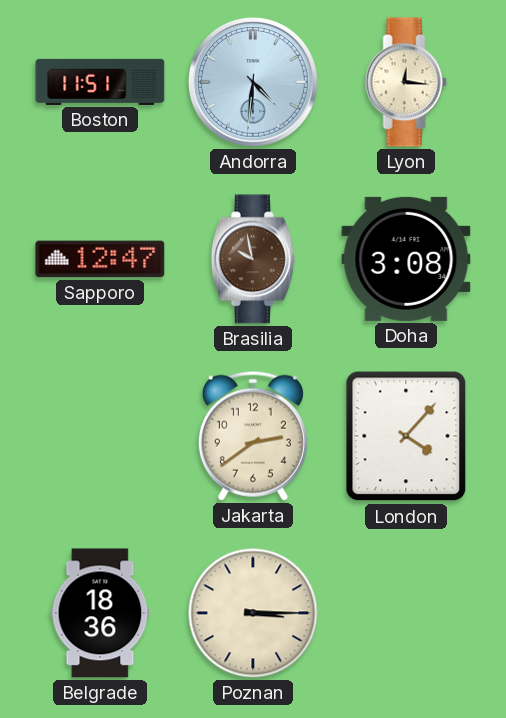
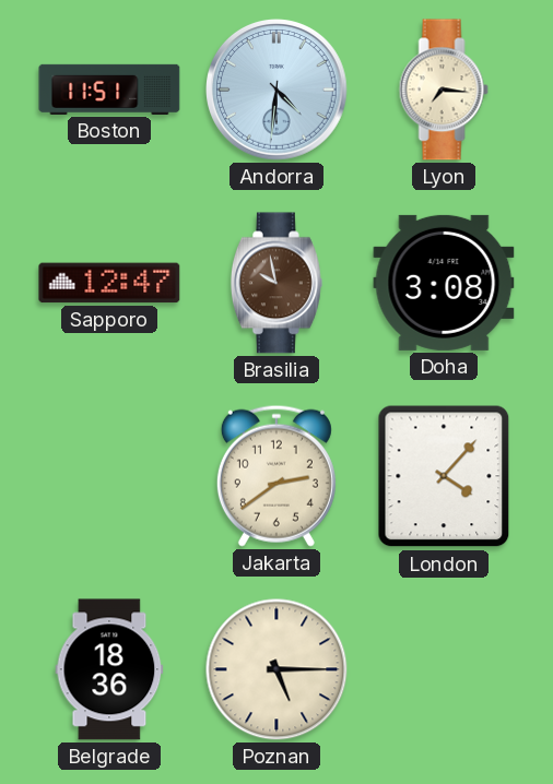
Lyon: 12:16 -> 7:16 (444, 90)
Poznan: 3:15 -> 5:15 (276, 669)
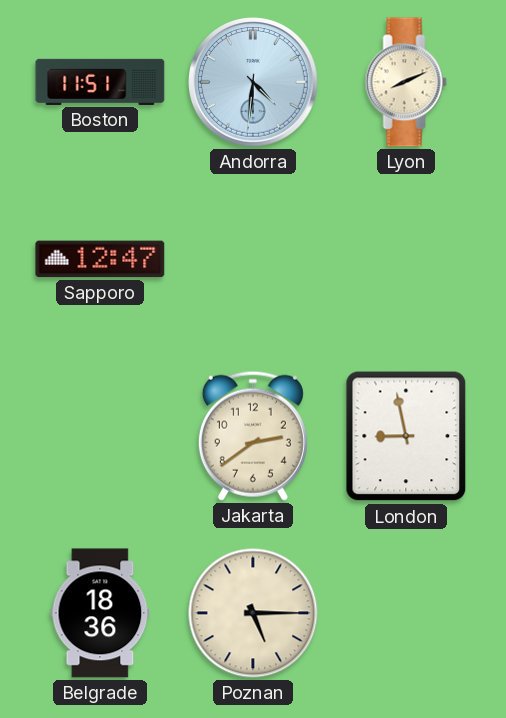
Lyon: 7:16 -> 8:11 (406, 82)
Brasilia: 9:58 -> none (276, 283)
Doha: 3:08 -> none (444, 283)
London: 4:07 -> 8:58 (406, 436)
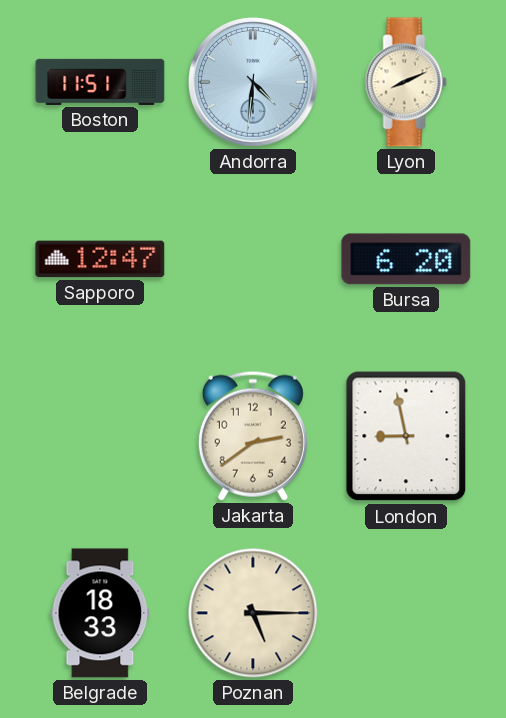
Bursa: none -> 6:20 (406, 259)
Belgrade: 18:36 -> 18:33 (100, 613)
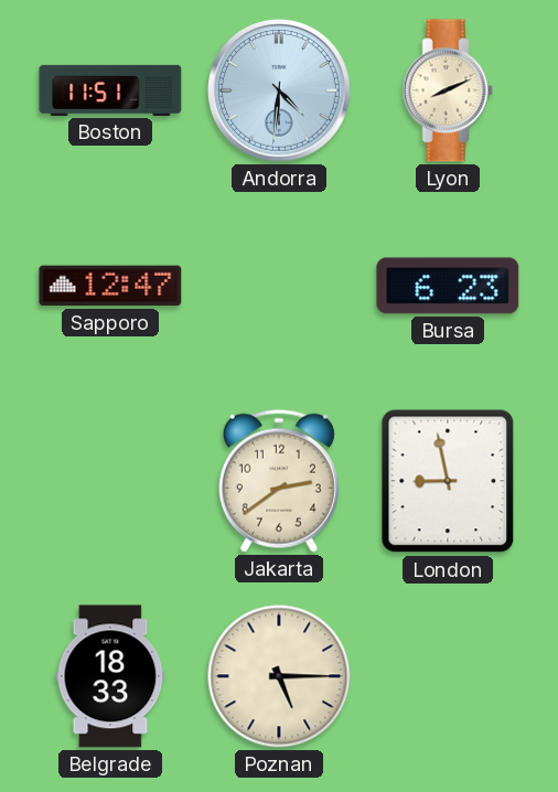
Bursa: 6:20 -> 6:23 (448, 286)
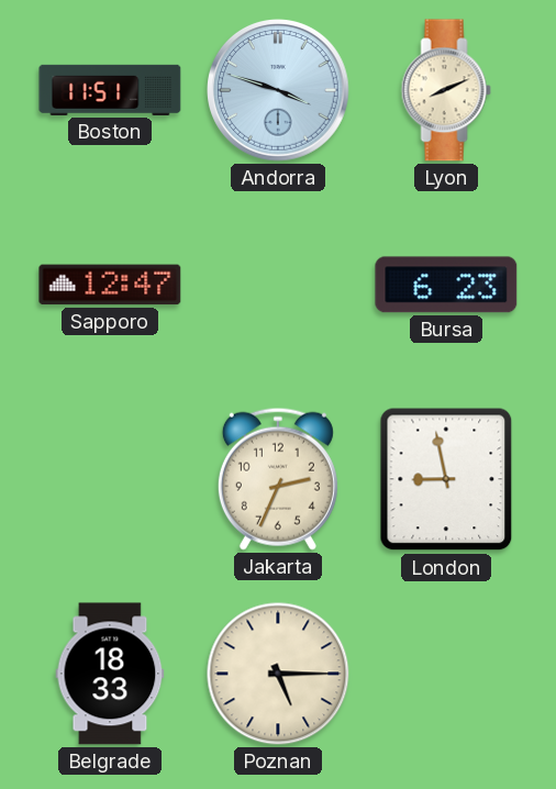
Andorra: 4:31 -> 3:48 (279, 91)
Jakarta: 2:39 -> 2:34 (278, 479)
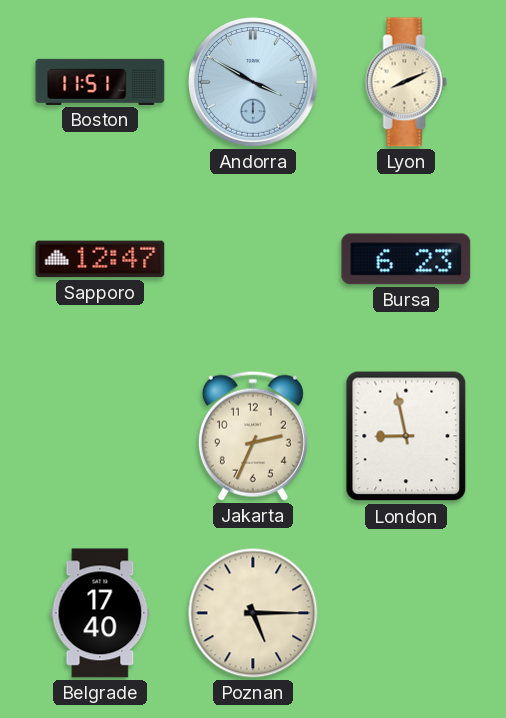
Andorra: 3:48 -> 3:50 (254, 83)
Belgrade: 18:33 -> 17:40 (100, 613)
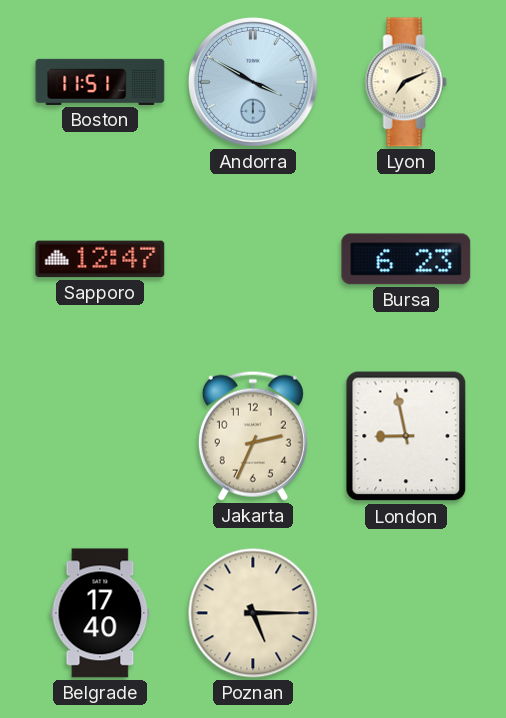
Lyon: 8:11 -> 7:11 (406, 82)
